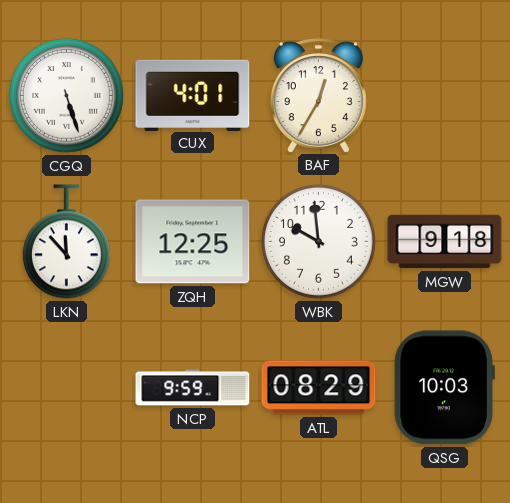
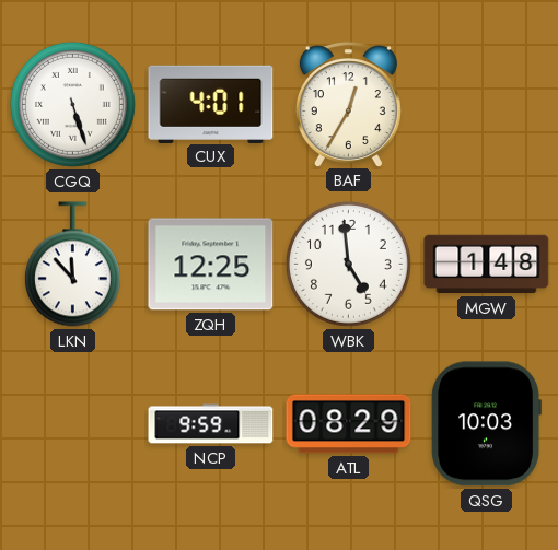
WBK: 9:59 -> 4:59 (348, 264)
MGW: 9:18 -> 1:48 (487, 265)
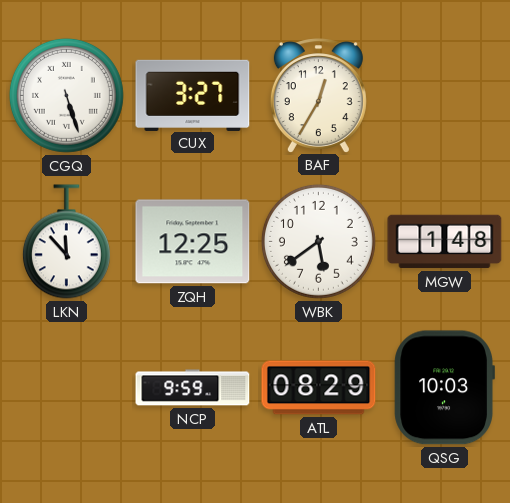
CUX: 4:01 -> 3:27 (193, 95)
WBK: 4:59 -> 5:39 (318, 241)
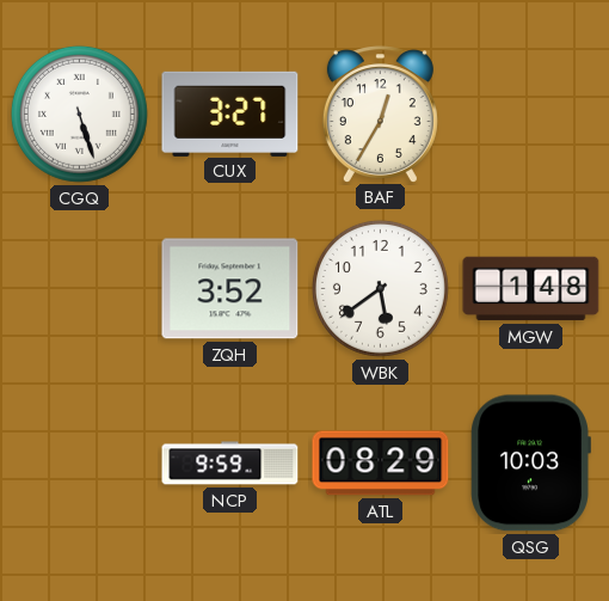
LKN: 11:53 -> none (66, 242)
ZQH: 12:25 -> 3:52 (230, 289)
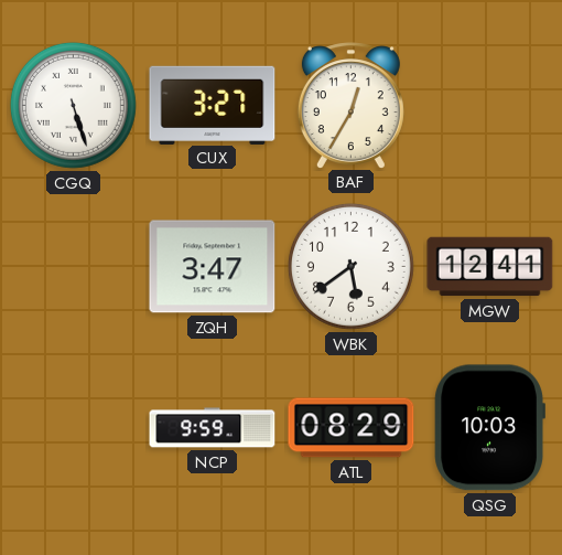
ZQH: 3:52 -> 3:47 (213, 267)
MGW: 1:48 -> 12:41 (490, 267)
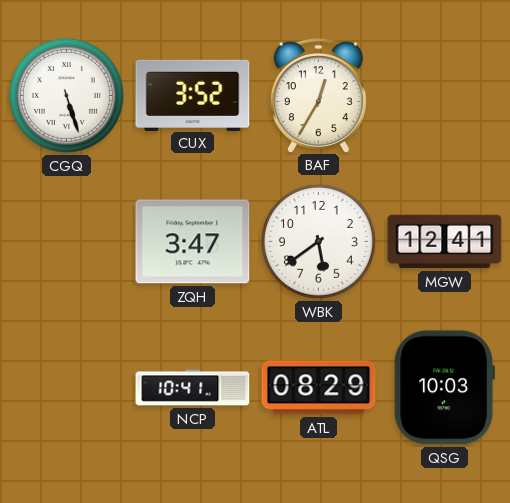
CUX: 3:27 -> 3:52 (193, 95)
NCP: 9:59 -> 10:41 (193, 388)
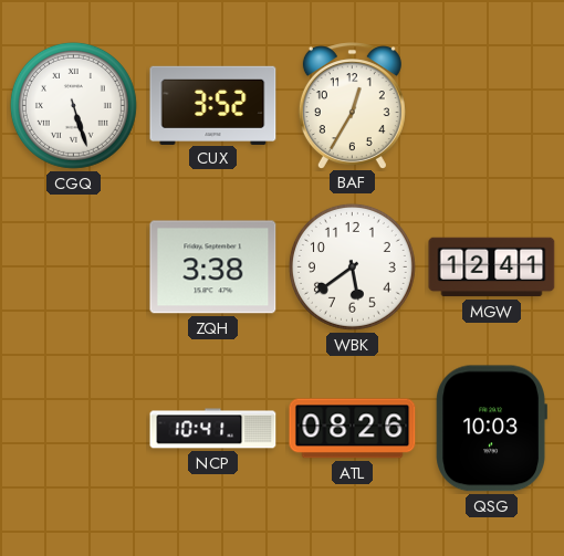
ZQH: 3:47 -> 3:38 (213, 267)
ATL: 08:29 -> 08:26 (353, 429)
